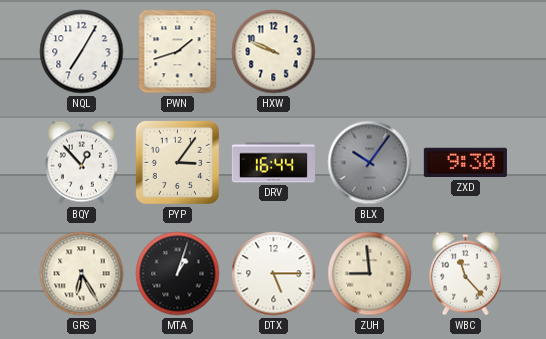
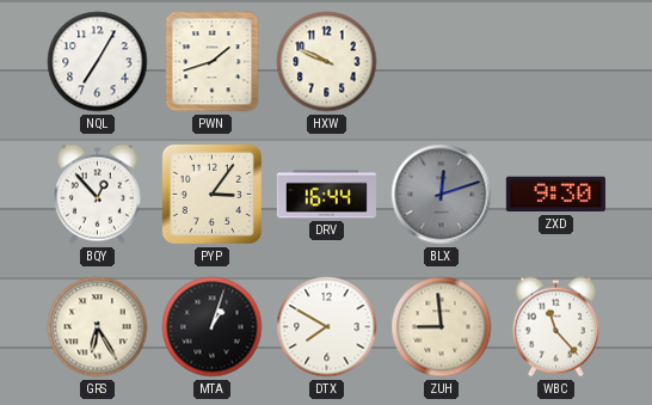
BLX: 10:06 -> 12:12 (442, 195)
DTX: 5:15 -> 7:50 (327, 327)
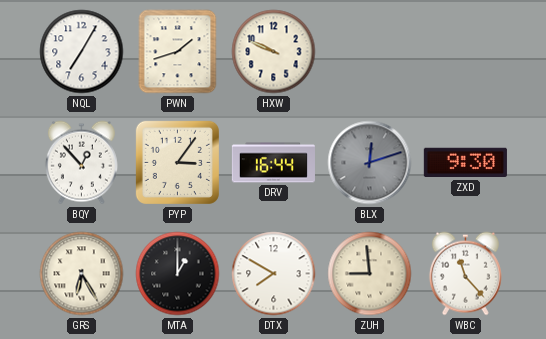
MTA: 1:03 -> 1:00 (178, 274)
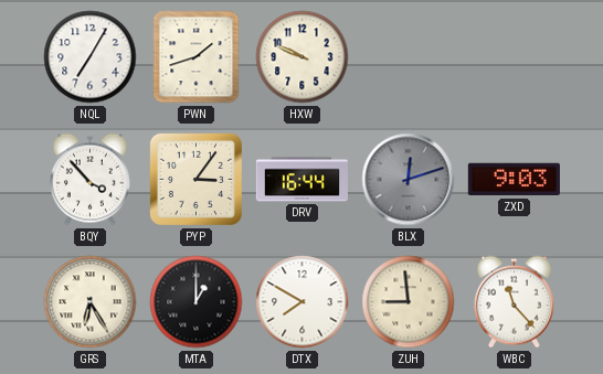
BQY: 12:53 -> 3:53 (89, 180)
ZXD: 9:30 -> 9:03 (514, 180)
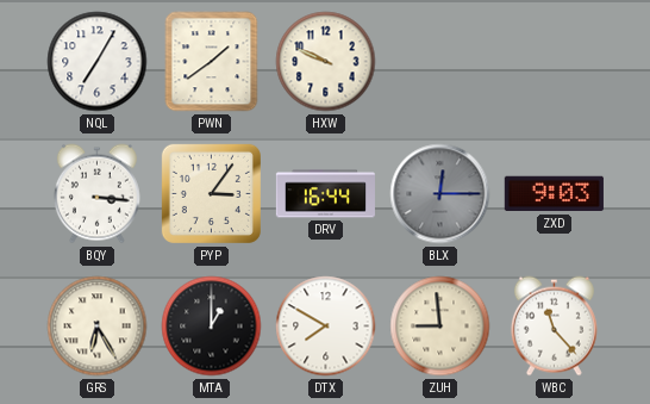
PWN: 1:42 -> 1:39 (212, 62)
BQY: 3:53 -> 3:16 (96, 194)
BLX: 12:12 -> 12:15 (440, 194)
